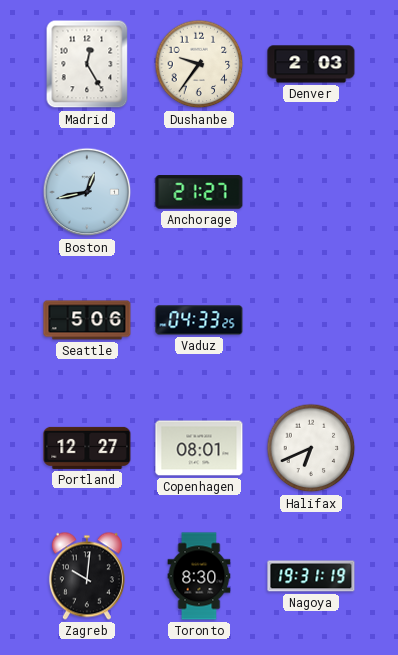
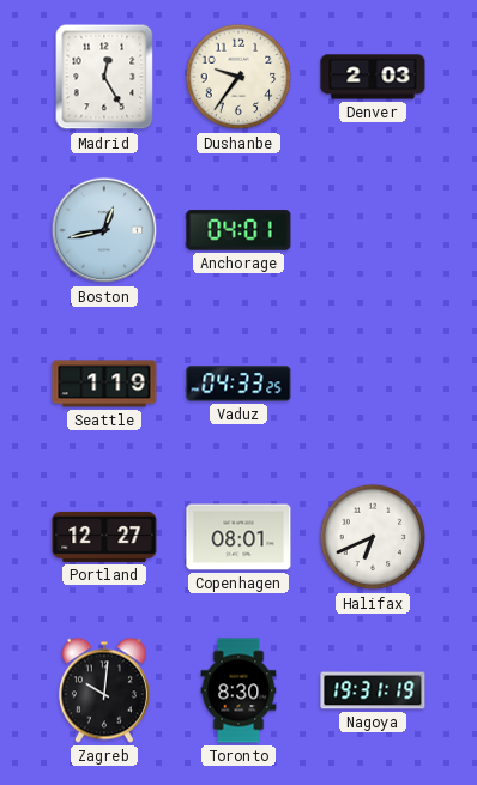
Anchorage: 21:27 -> 04:01 (238, 230)
Seattle: 5:06 -> 1:19 (104, 384)
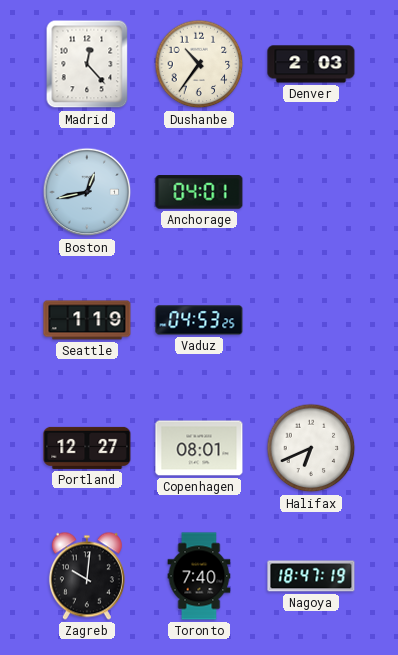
Madrid: 12:25 -> 12:23 (87, 64)
Dushanbe: 9:36 -> 10:36 (199, 64)
Vaduz: 04:33 -> 04:53 (199, 320)
Toronto: 8:30 -> 7:40 (199, 576)
Nagoya: 19:31 -> 18:47 (311, 576)
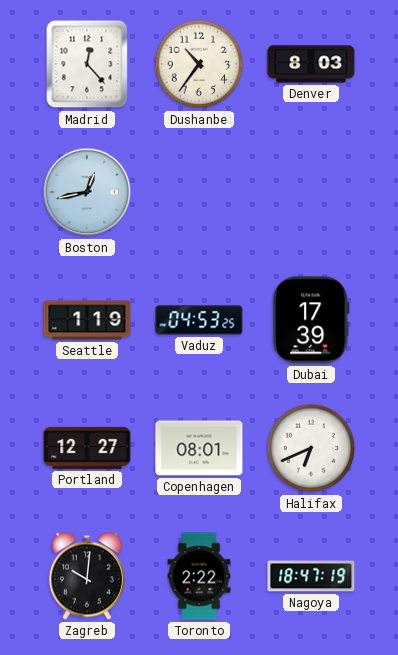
Denver: 2:03 -> 8:03 (311, 64)
Anchorage: 04:01 -> none (199, 192)
Dubai: none -> 17:39 (311, 320)
Toronto: 7:40 -> 2:22 (199, 576)
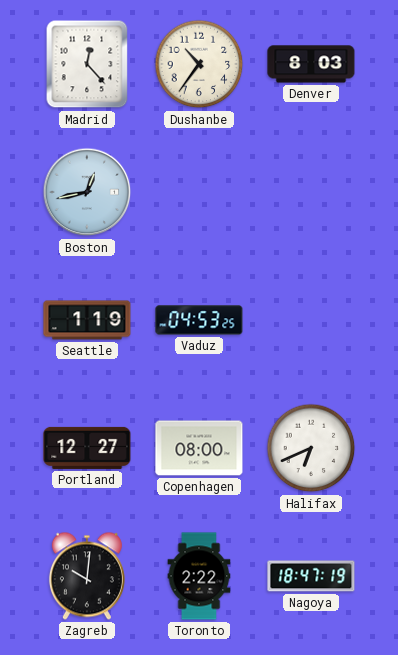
Dubai: 17:39 -> none (311, 320)
Copenhagen: 08:01 -> 08:00 (199, 448)
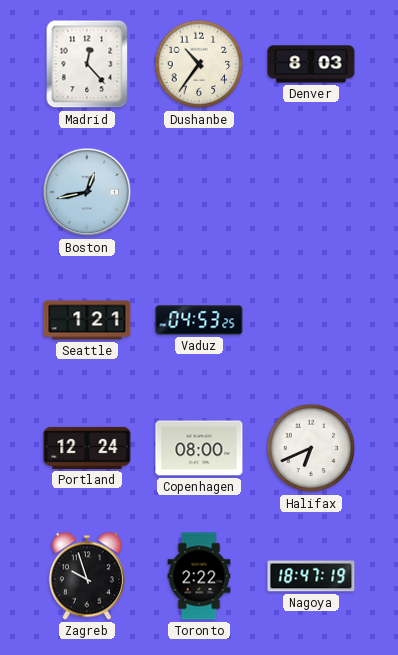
Seattle: 1:19 -> 1:21 (87, 320)
Portland: 12:27 -> 12:24 (87, 448)
Zagreb: 10:01 -> 9:57 (87, 576)
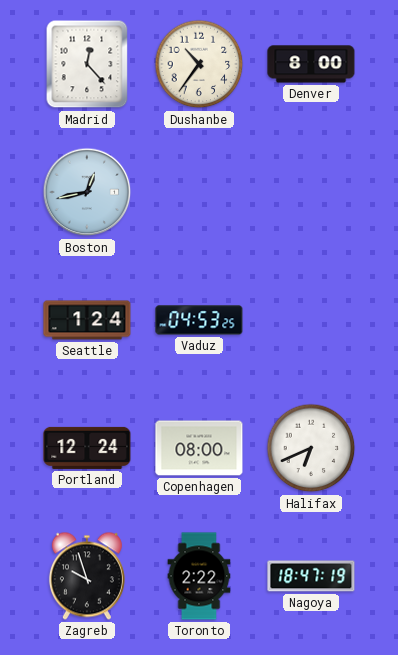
Denver: 8:03 -> 8:00 (311, 64)
Seattle: 1:21 -> 1:24 (87, 320)
